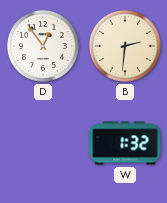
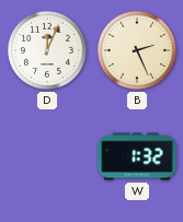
D: 12:54 -> 12:04 (47, 50)
B: 2:31 -> 2:26 (137, 50)
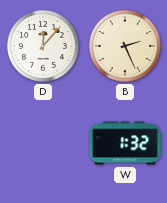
D: 12:04 -> 12:07 (43, 46)
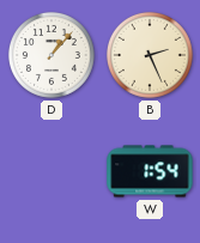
D: 12:07 -> 1:07 (51, 55)
W: 1:32 -> 1:54 (150, 171)
